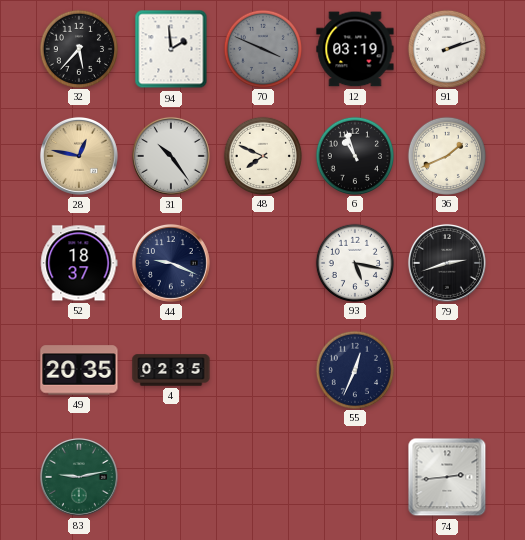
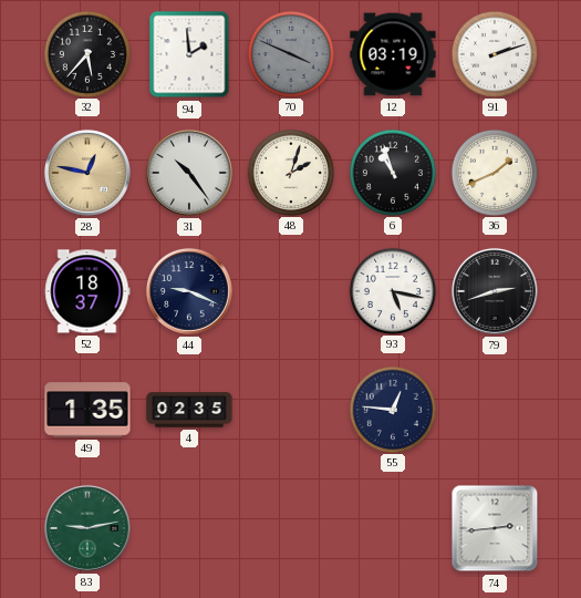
48: 7:49 -> 2:03 (290, 172)
49: 20:35 -> 1:35 (87, 410)
55: 12:34 -> 12:46 (392, 409)
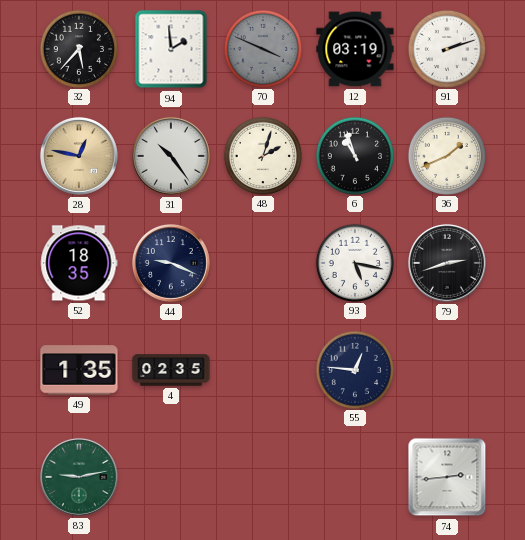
52: 18:37 -> 18:35 (79, 263)
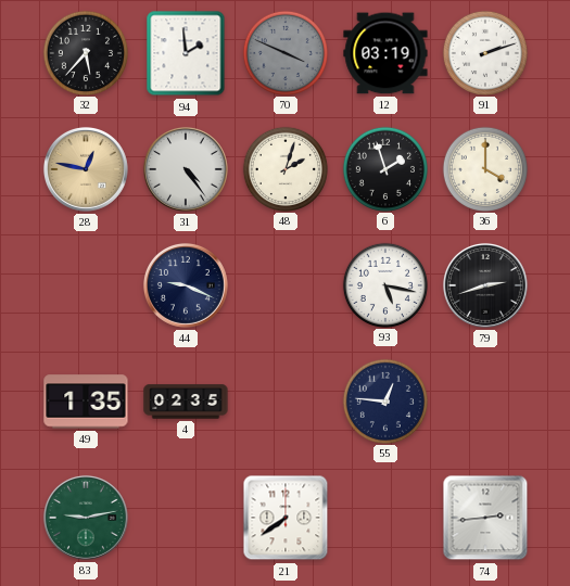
31: 10:24 -> 4:24 (186, 169)
6: 10:57 -> 1:57 (384, 168)
36: 1:41 -> 4:00 (484, 168)
52: 18:35 -> none (79, 263)
21: none -> 7:39 (286, 518)
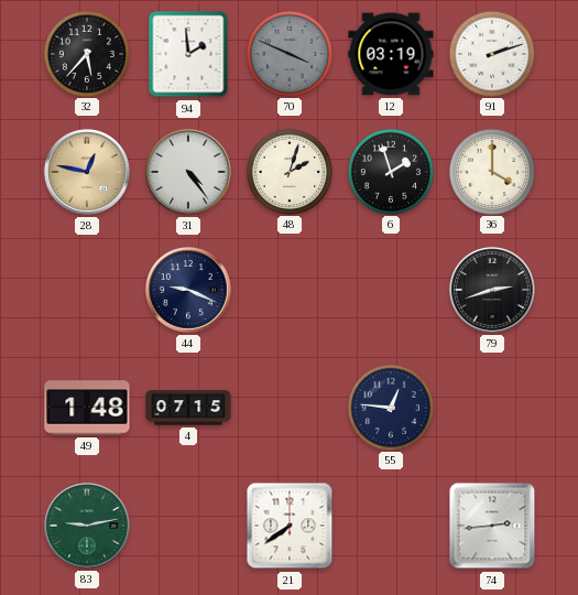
93: 5:17 -> none (384, 284)
49: 1:35 -> 1:48 (87, 408)
4: 02:35 -> 07:15 (188, 408)
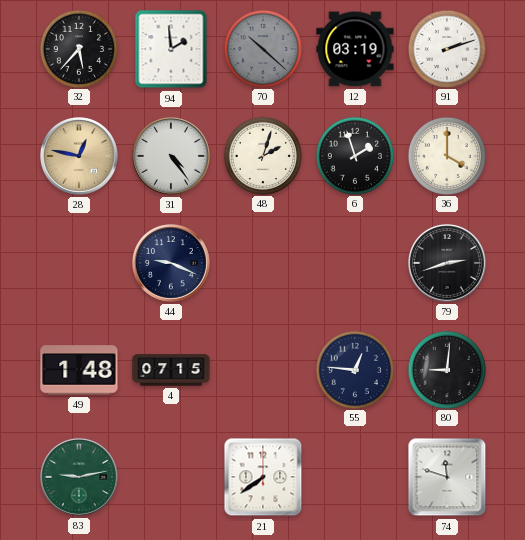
70: 3:49 -> 10:22 (262, 48)
80: none -> 9:01 (446, 369)
74: 2:44 -> 11:48 (447, 477)
